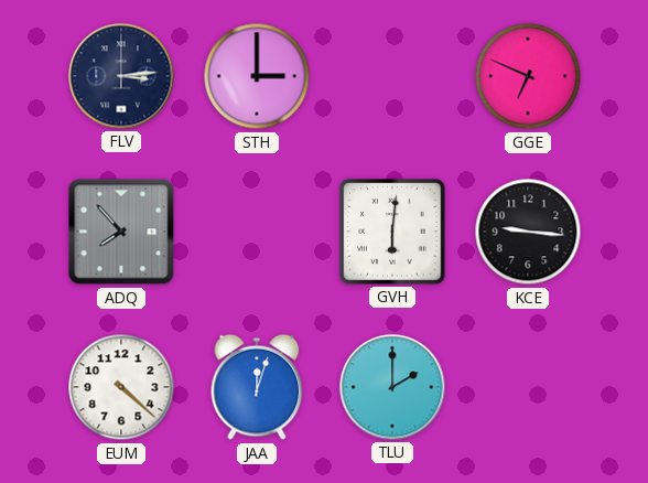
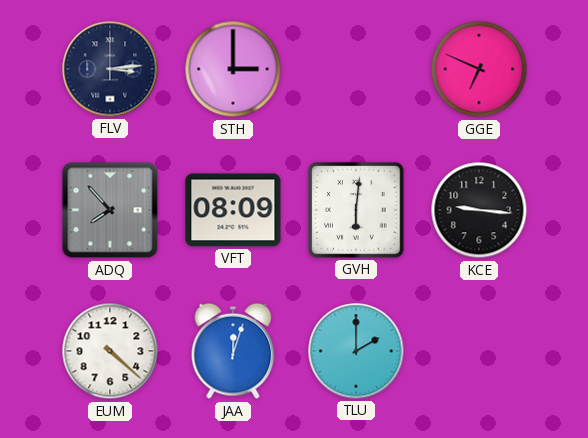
VFT: none -> 08:09 (233, 210)
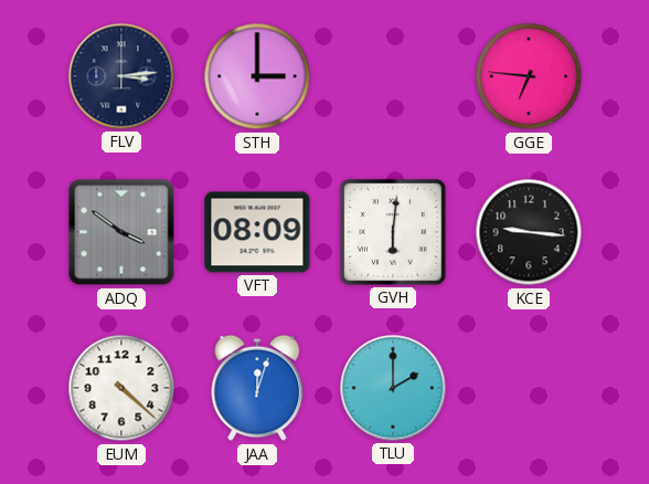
GGE: 6:49 -> 6:46 (529, 76)
ADQ: 7:53 -> 3:51 (121, 232)
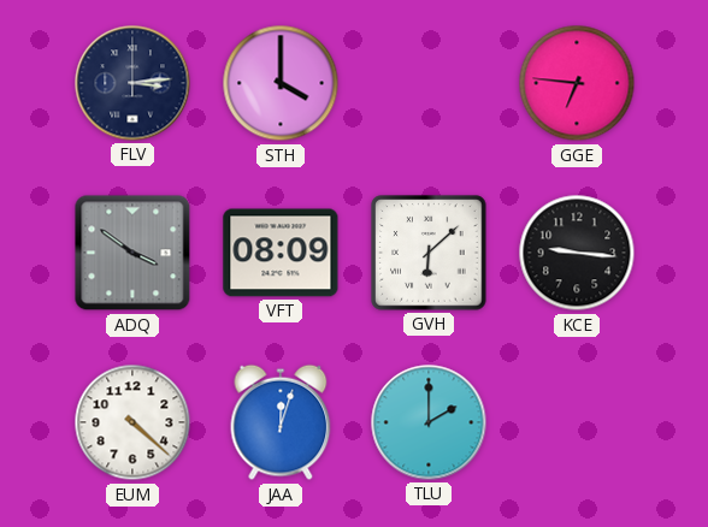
STH: 3:00 -> 4:00 (281, 83)
GVH: 6:01 -> 6:08 (429, 253)
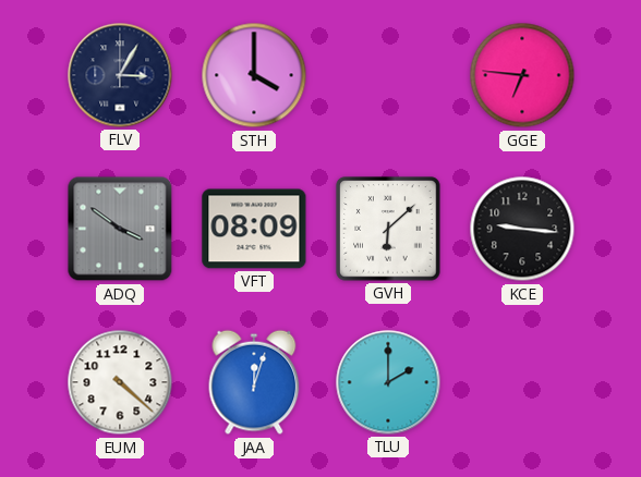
FLV: 3:14 -> 3:05 (120, 75)
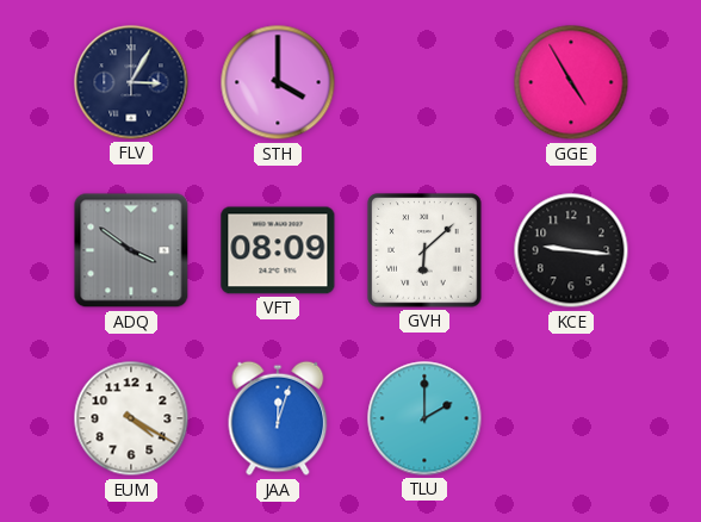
GGE: 6:46 -> 4:55 (571, 82)
EUM: 4:22 -> 4:20 (131, 418)
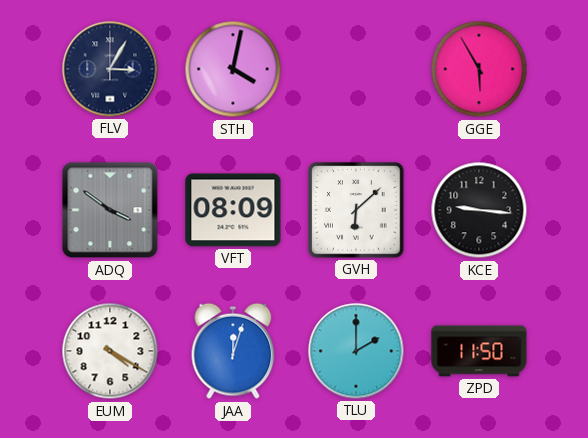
STH: 4:00 -> 4:02 (233, 69)
GGE: 4:55 -> 5:55 (479, 69)
ZPD: none -> 11:50 (479, 351)
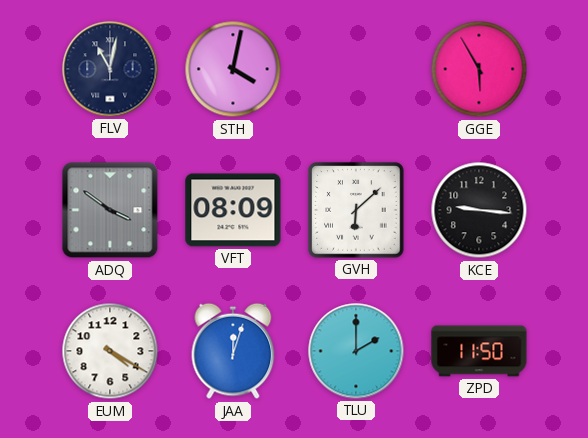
FLV: 3:05 -> 11:02 (110, 69)
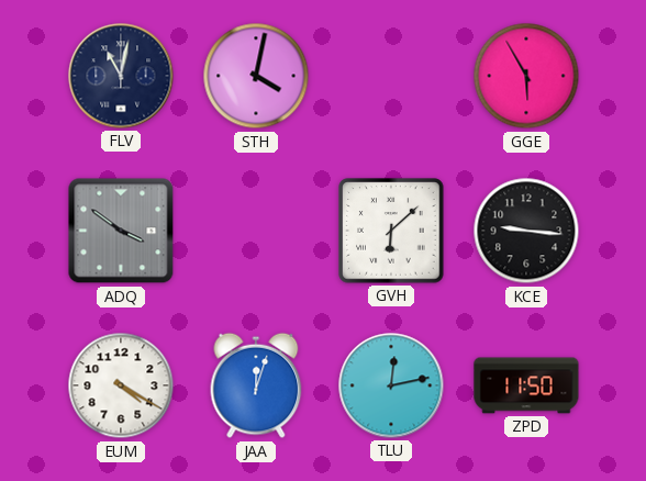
VFT: 08:09 -> none (233, 210)
TLU: 2:00 -> 12:13 (391, 385)
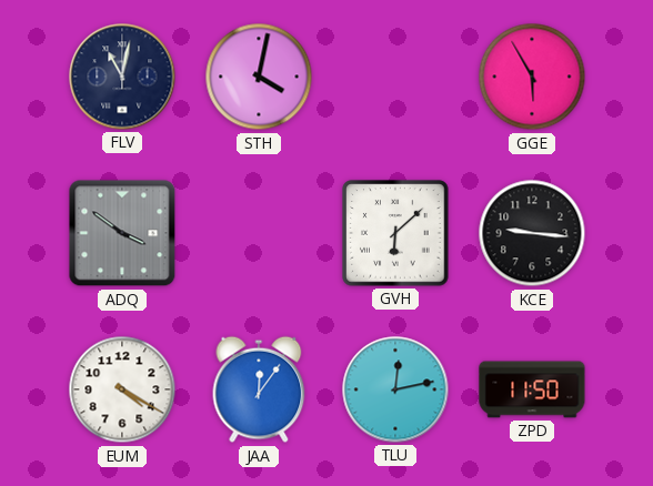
JAA: 12:03 -> 12:06 (259, 389)
